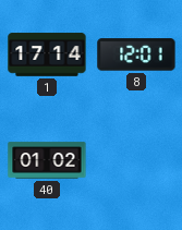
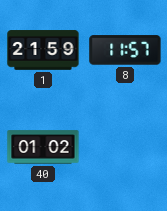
1: 17:14 -> 21:59 (43, 50)
8: 12:01 -> 11:57 (125, 50)
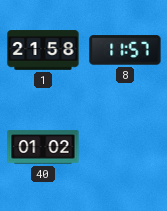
1: 21:59 -> 21:58 (43, 50)
